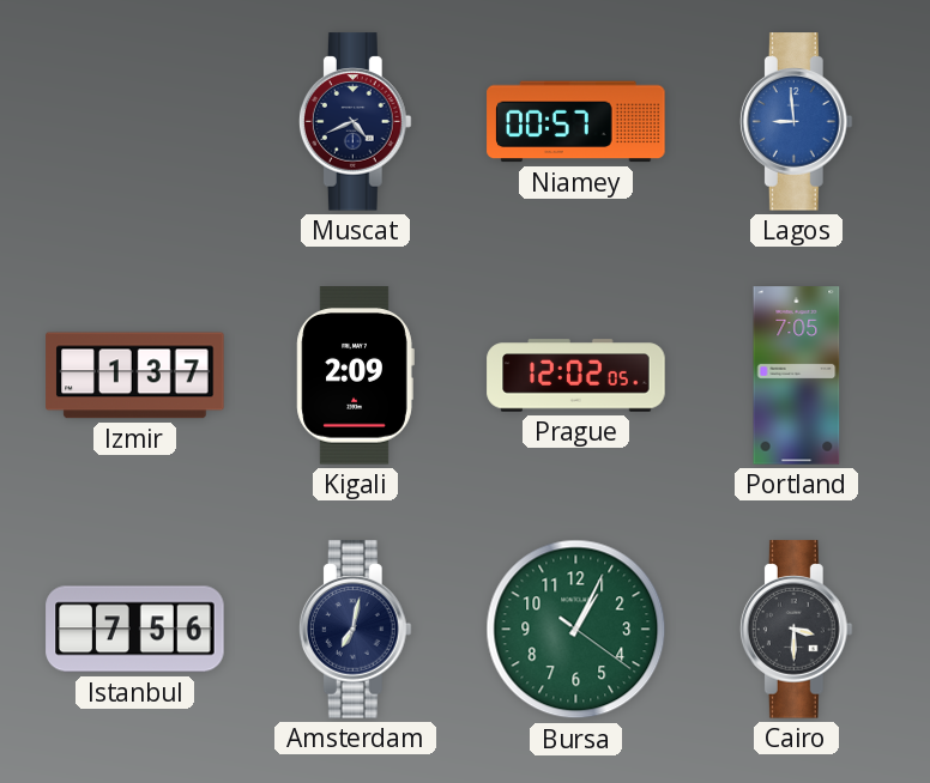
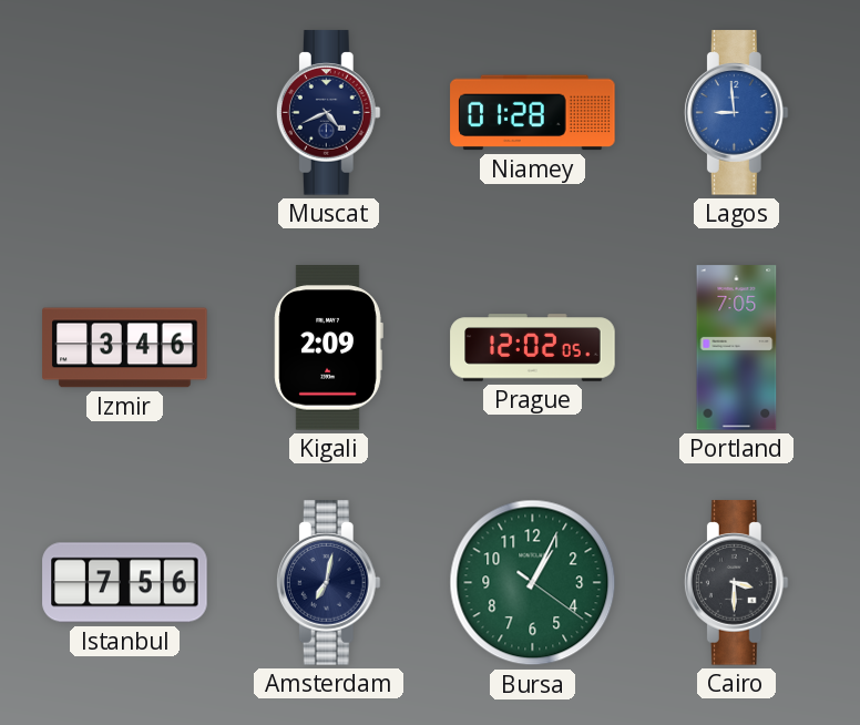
Niamey: 00:57 -> 01:28 (533, 113)
Izmir: 1:37 -> 3:46 (125, 348)
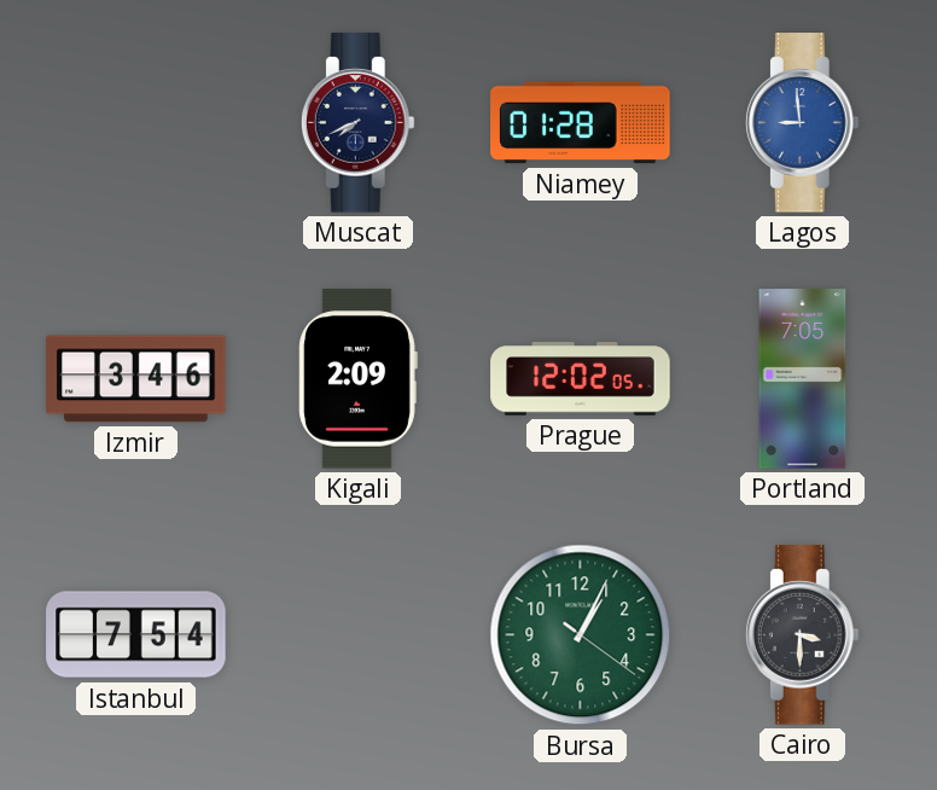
Muscat: 4:41 -> 7:41 (357, 123)
Istanbul: 7:56 -> 7:54 (136, 635)
Amsterdam: 7:02 -> none (328, 583)
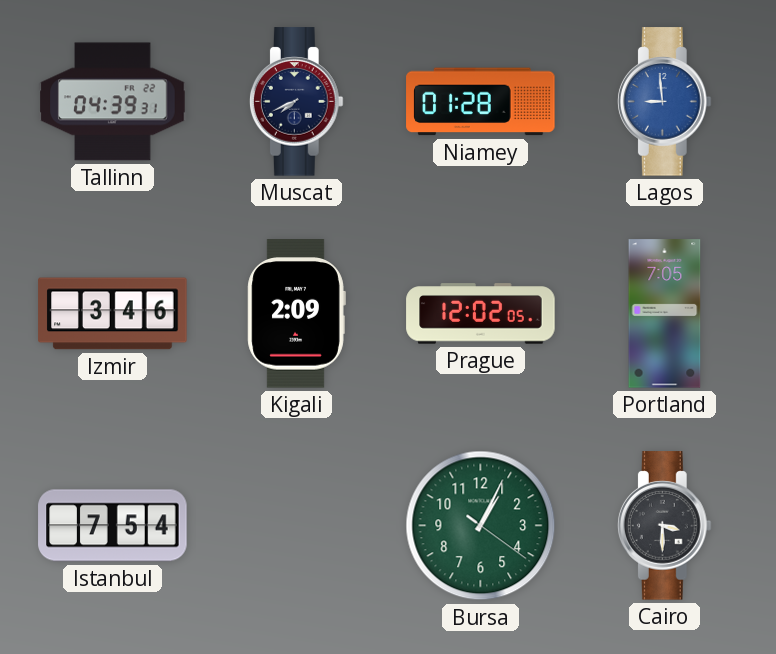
Tallinn: none -> 04:39 (113, 102)
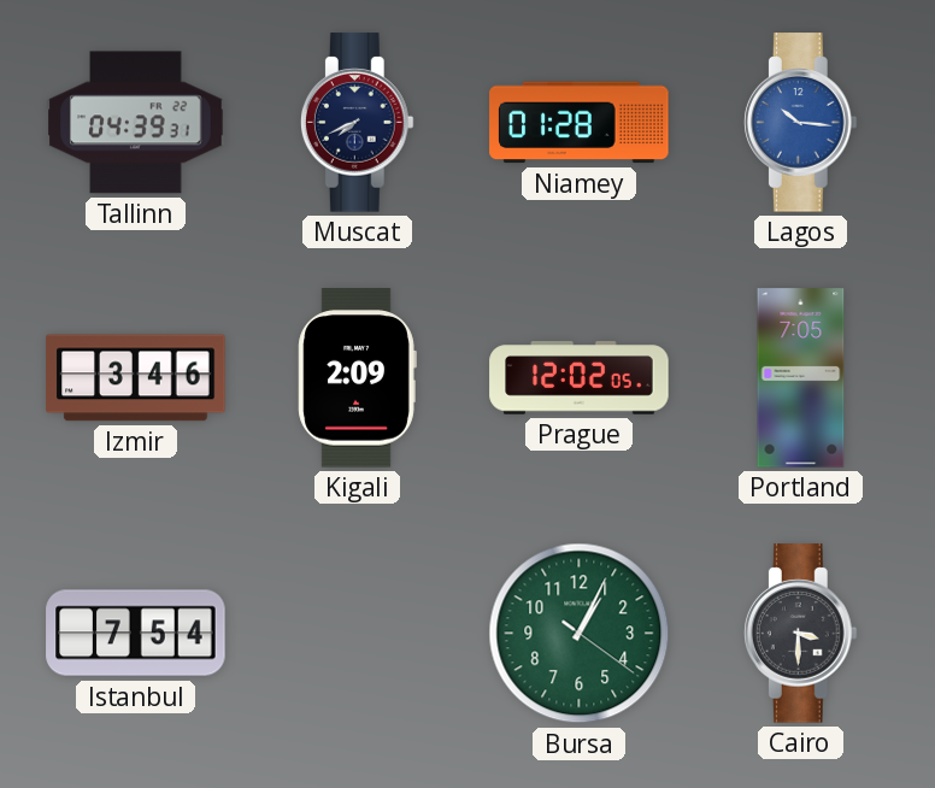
Lagos: 8:59 -> 10:16 (800, 123)
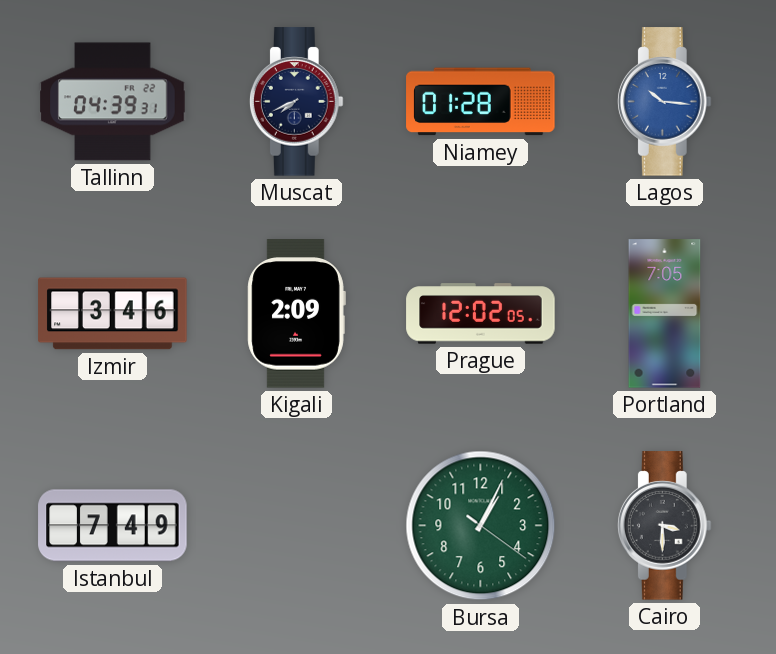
Istanbul: 7:54 -> 7:49 (113, 526)
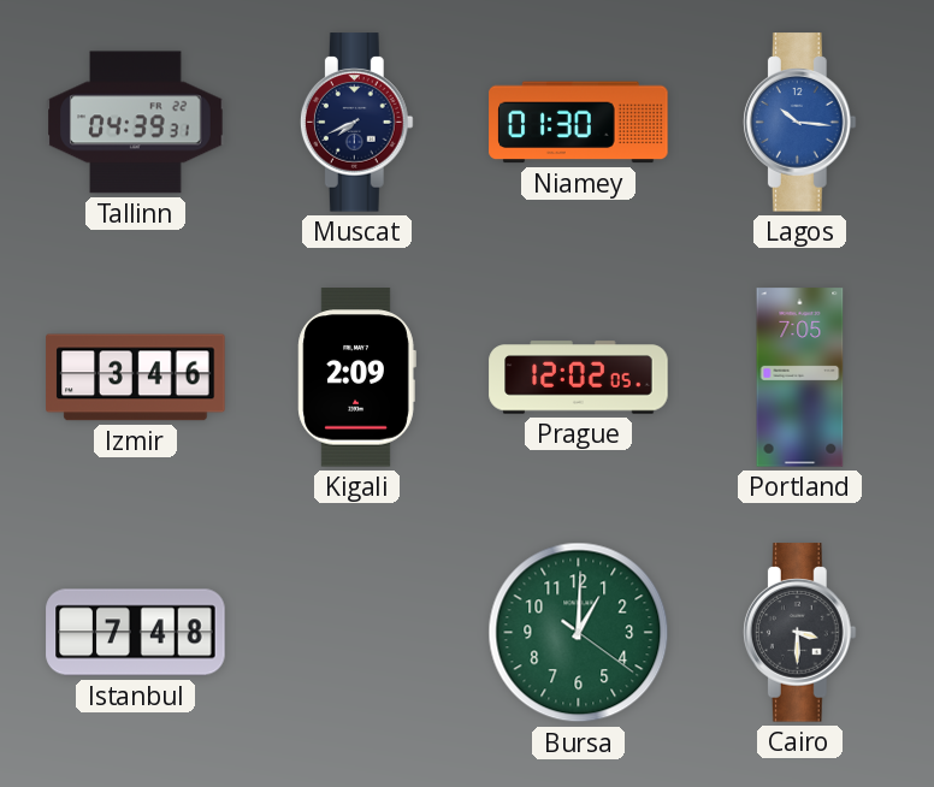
Niamey: 01:28 -> 01:30 (579, 123)
Istanbul: 7:49 -> 7:48 (136, 633)
Bursa: 1:04 -> 1:00 (579, 633)
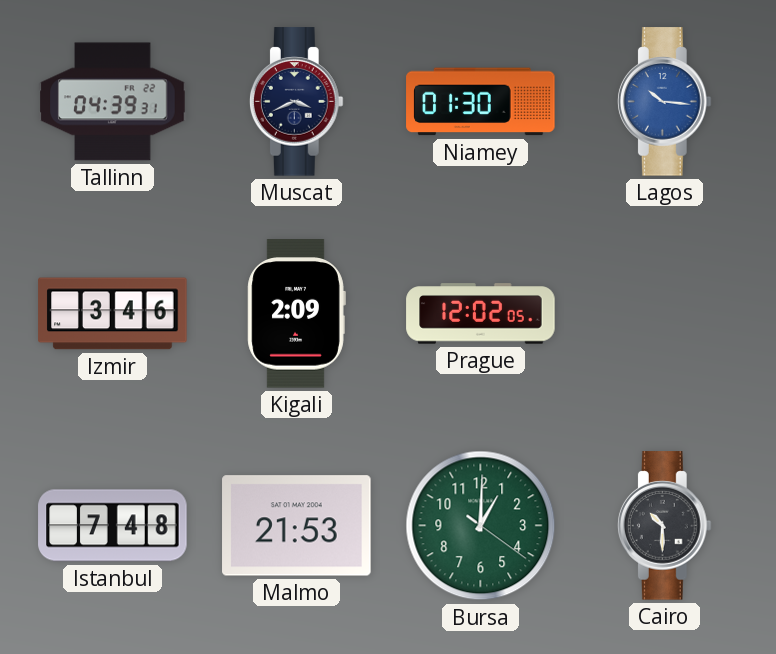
Muscat: 7:41 -> 3:41 (296, 102)
Portland: 7:05 -> none (800, 378)
Malmo: none -> 21:53 (297, 526)
Cairo: 3:30 -> 10:30 (664, 526)
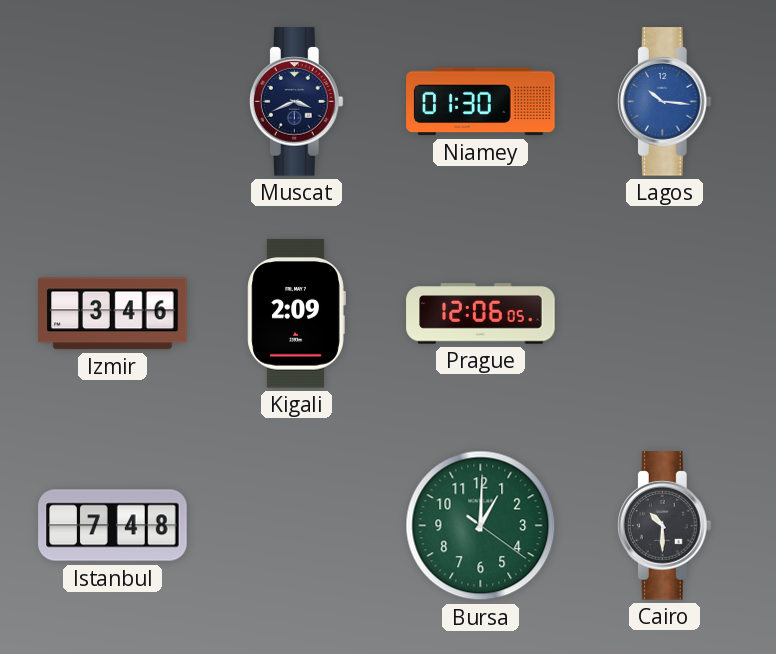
Tallinn: 04:39 -> none (113, 102)
Prague: 12:02 -> 12:06 (481, 314)
Malmo: 21:53 -> none (297, 526)
